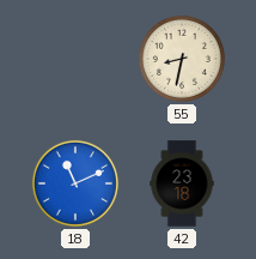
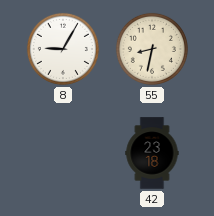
8: none -> 9:05 (63, 49)
18: 11:11 -> none (75, 183)
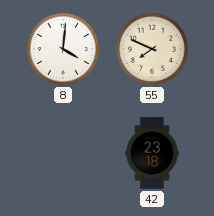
8: 9:05 -> 4:01 (63, 49)
55: 8:32 -> 7:49 (152, 49)
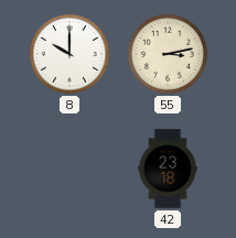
8: 4:01 -> 10:00 (69, 54)
55: 7:49 -> 3:13 (168, 54)
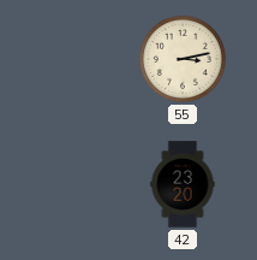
8: 10:00 -> none (69, 54)
42: 23:18 -> 23:20 (183, 184)
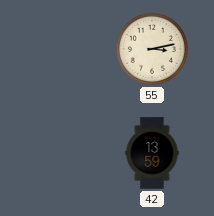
42: 23:20 -> 13:59 (152, 153)
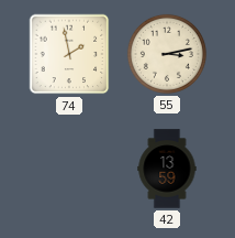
74: none -> 1:58 (69, 54)
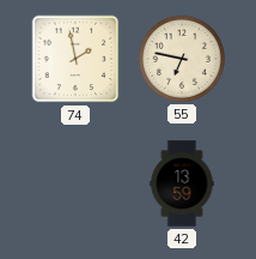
55: 3:13 -> 6:47 (182, 59)
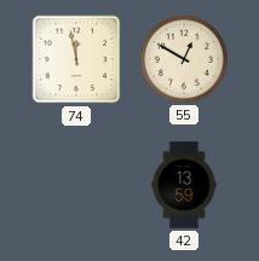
74: 1:58 -> 11:58 (76, 59)
55: 6:47 -> 12:50 (184, 59)
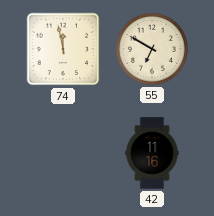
55: 12:50 -> 6:50 (152, 49)
42: 13:59 -> 11:16 (152, 153)
